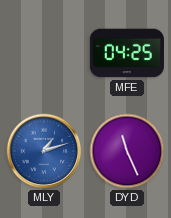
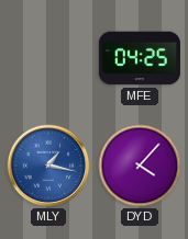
MLY: 1:12 -> 1:17 (48, 166)
DYD: 11:26 -> 4:07 (140, 166)
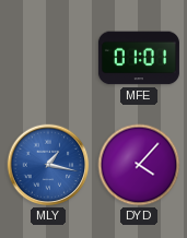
MFE: 04:25 -> 01:01 (139, 58)
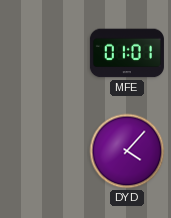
MLY: 1:17 -> none (48, 165)
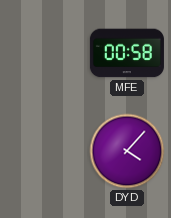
MFE: 01:01 -> 00:58 (127, 53)
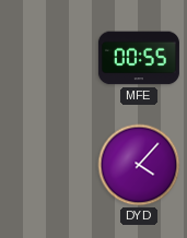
MFE: 00:58 -> 00:55 (139, 58)
